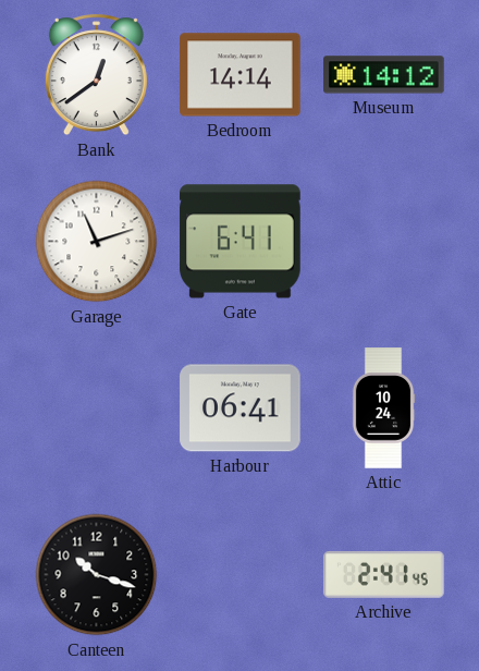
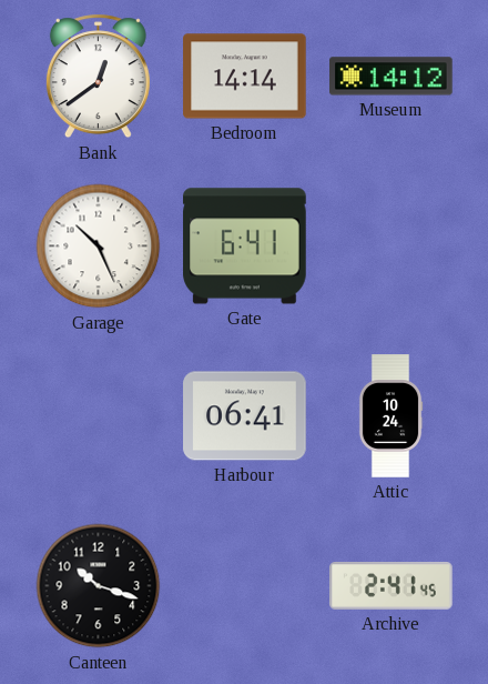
Garage: 11:12 -> 10:26 (99, 247)
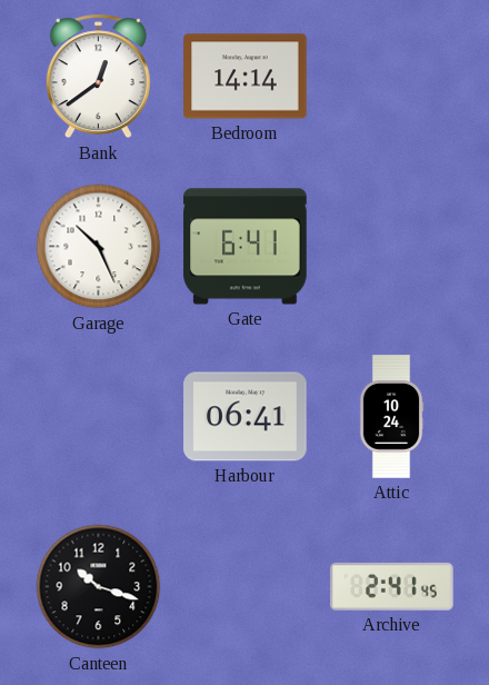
Museum: 14:12 -> none (392, 77)
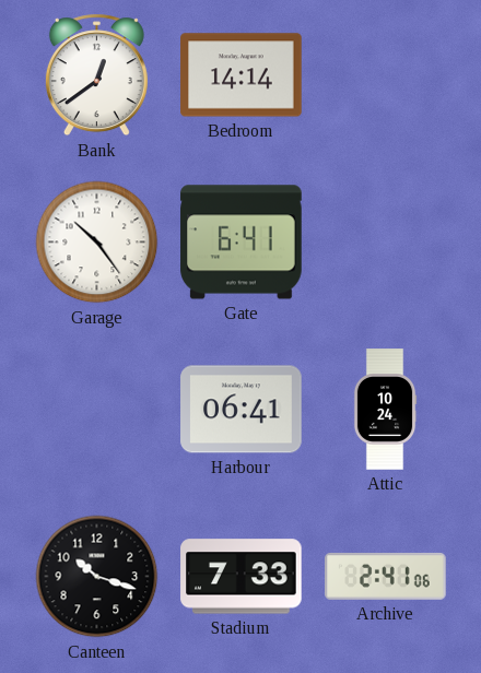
Garage: 10:26 -> 10:24 (97, 243)
Stadium: none -> 7:33 (242, 577)
Archive: 2:41:45 -> 2:41:06 (386, 577)
